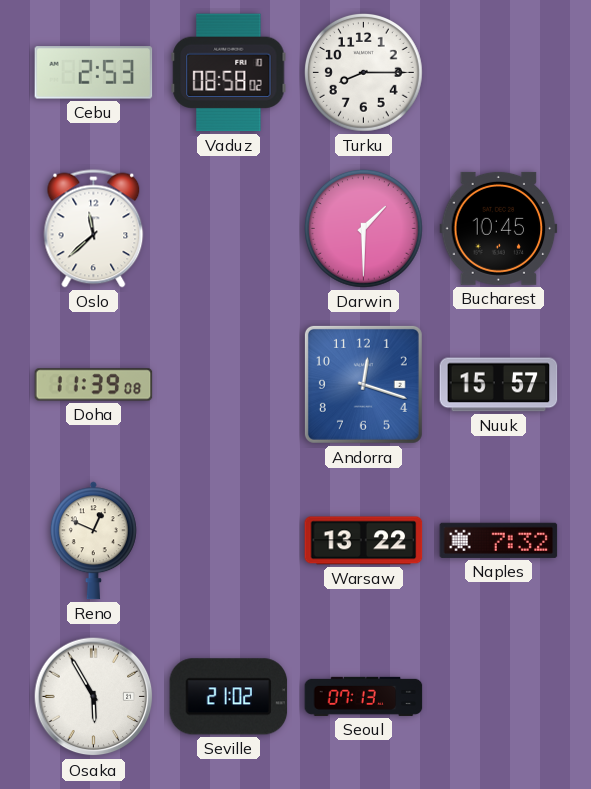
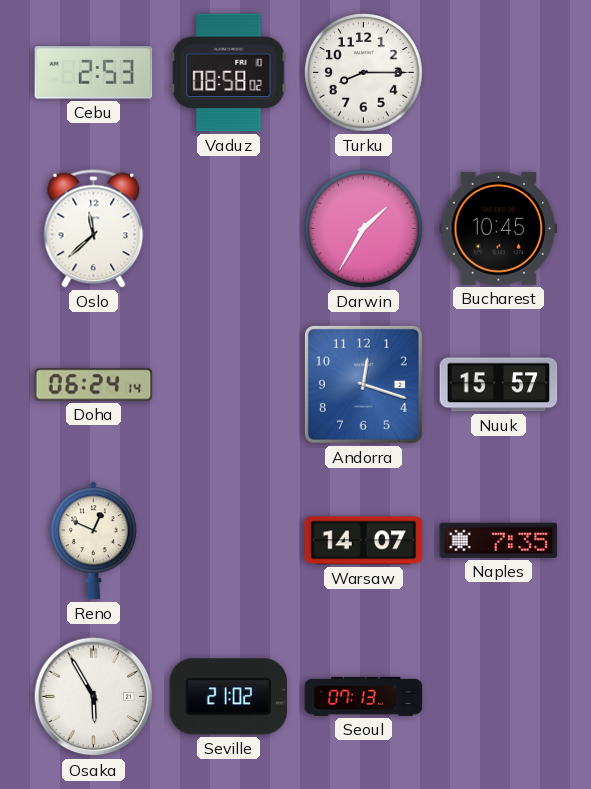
Darwin: 1:30 -> 1:35 (364, 229)
Doha: 11:39 -> 06:24 (94, 385)
Warsaw: 13:22 -> 14:07 (364, 541)
Naples: 7:32 -> 7:35 (499, 540)
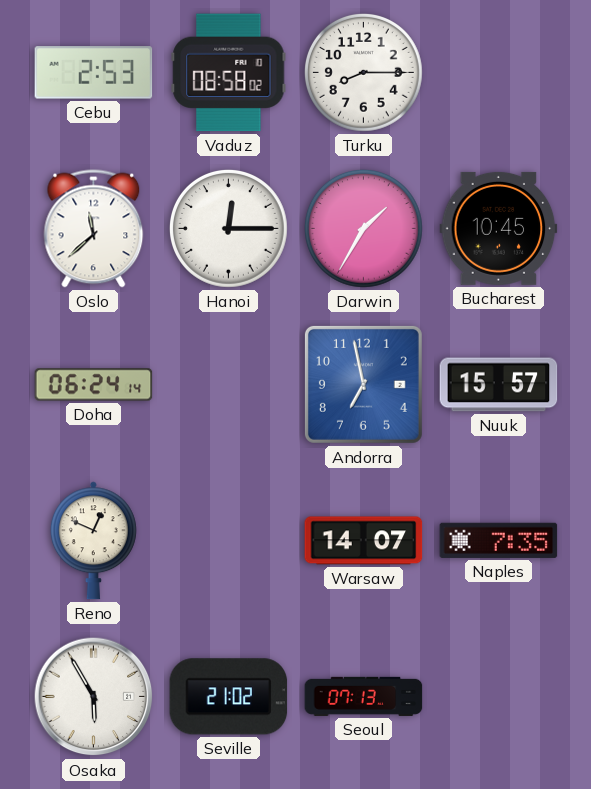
Hanoi: none -> 12:15 (229, 229)
Andorra: 12:18 -> 6:58 (363, 384)
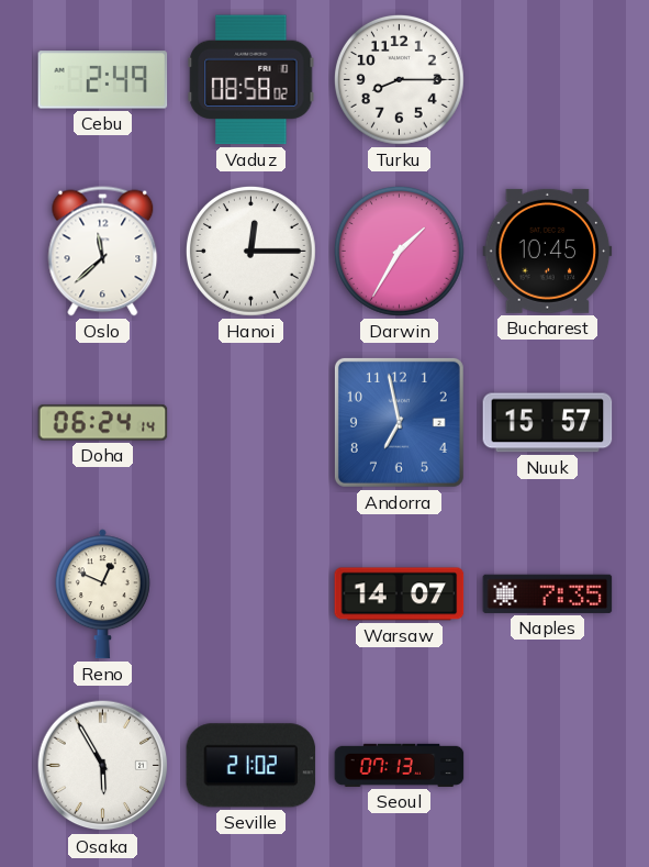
Cebu: 2:53 -> 2:49 (103, 80)
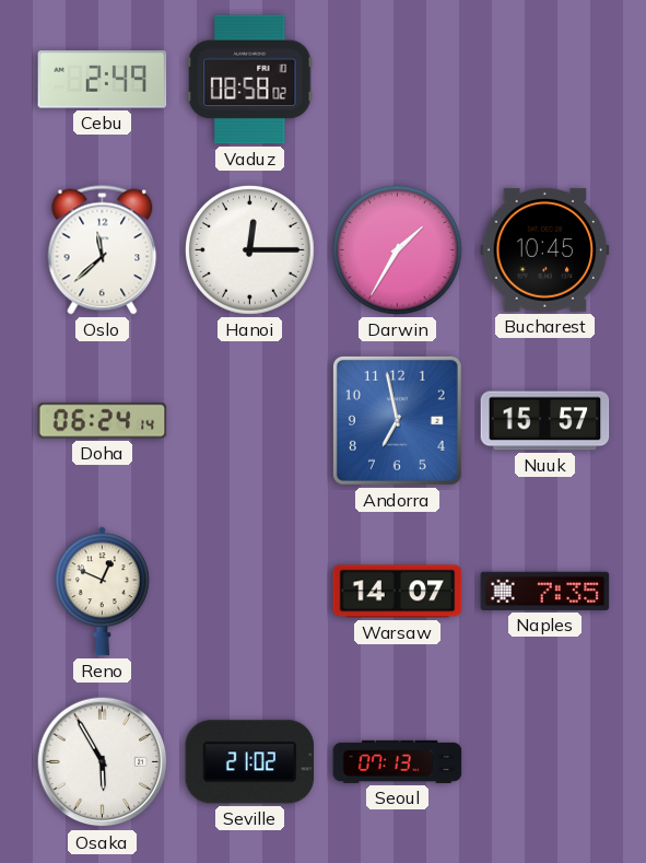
Turku: 8:15 -> none (400, 80)
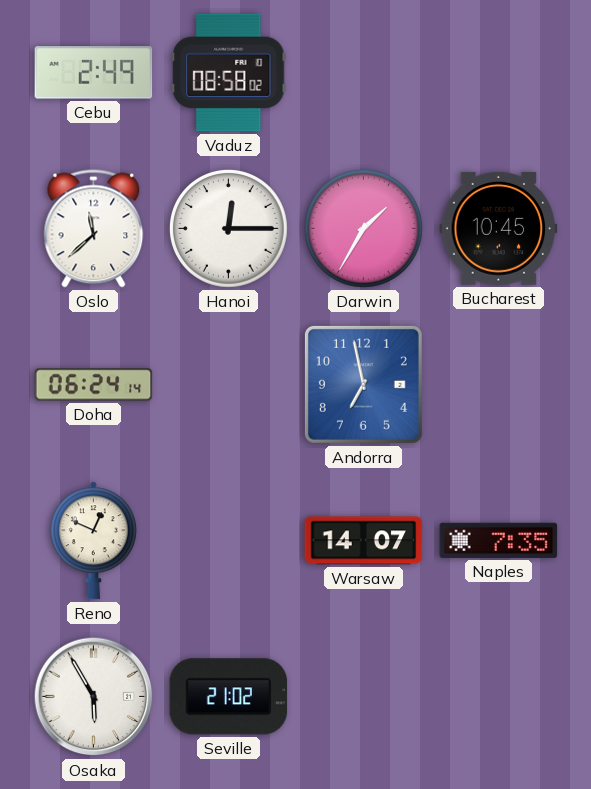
Nuuk: 15:57 -> none (545, 421)
Seoul: 07:13 -> none (398, 761)
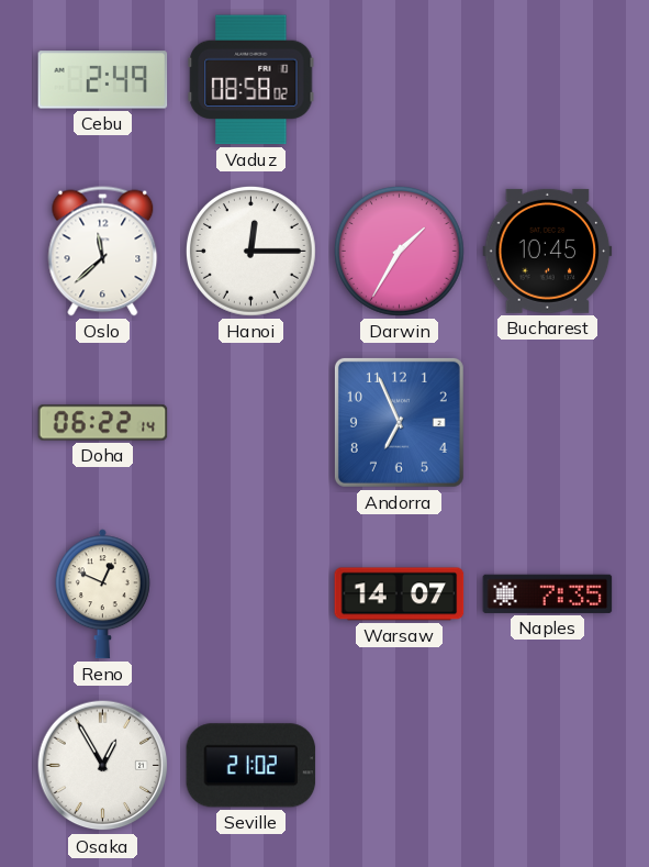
Doha: 06:24 -> 06:22 (103, 423)
Andorra: 6:58 -> 6:56 (399, 422)
Osaka: 5:55 -> 12:55 (103, 766)
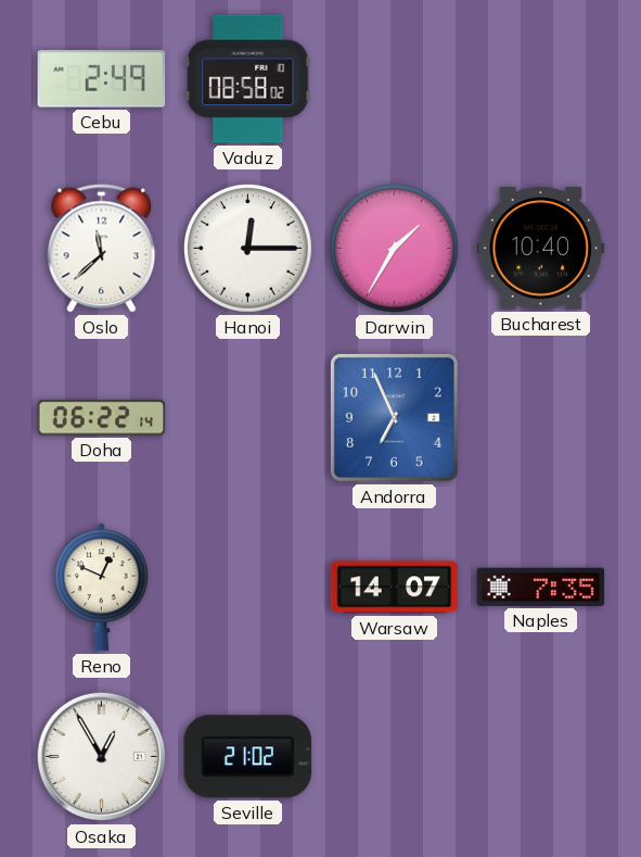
Bucharest: 10:45 -> 10:40 (541, 248)
